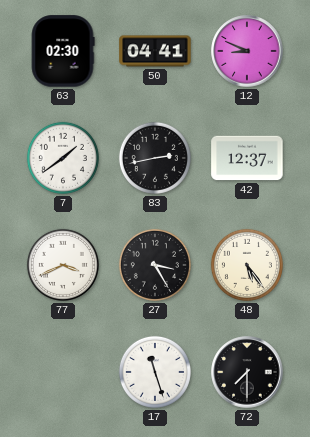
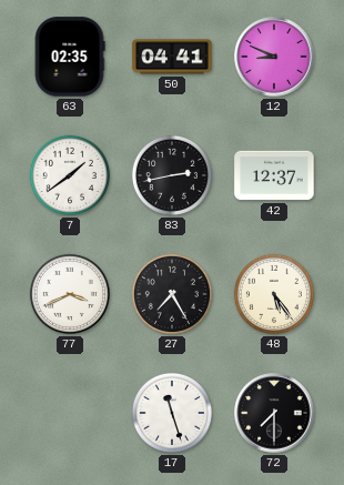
63: 02:30 -> 02:35 (70, 57)
27: 3:25 -> 7:25 (172, 294)
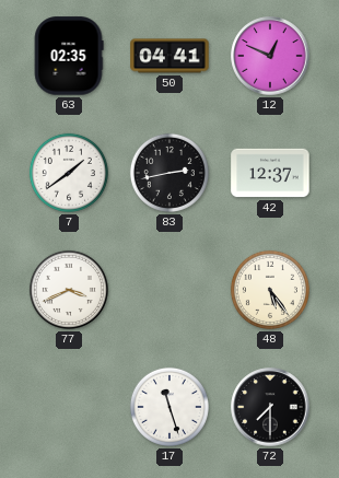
12: 8:49 -> 12:49 (270, 56)
27: 7:25 -> none (172, 294)
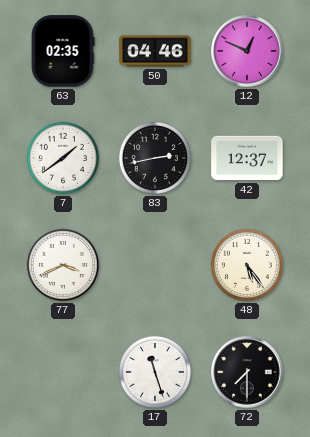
50: 04:41 -> 04:46 (155, 51)
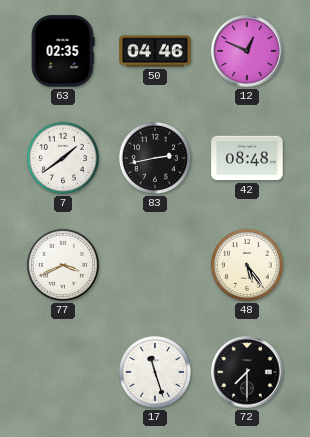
42: 12:37 -> 08:48 (247, 158)
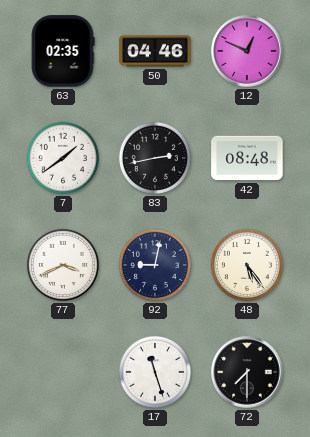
92: none -> 9:02 (155, 265)
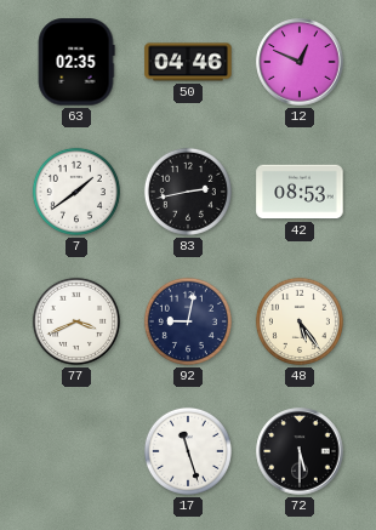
42: 08:48 -> 08:53 (300, 192)
72: 7:30 -> 5:30 (300, 451)
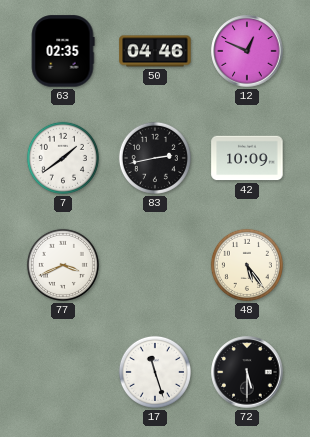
42: 08:53 -> 10:09 (247, 158)
92: 9:02 -> none (188, 321)
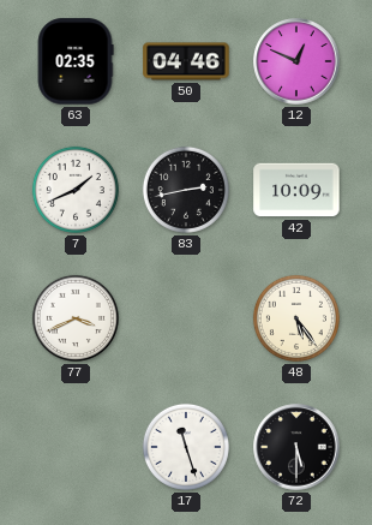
7: 1:39 -> 1:41 (76, 190)
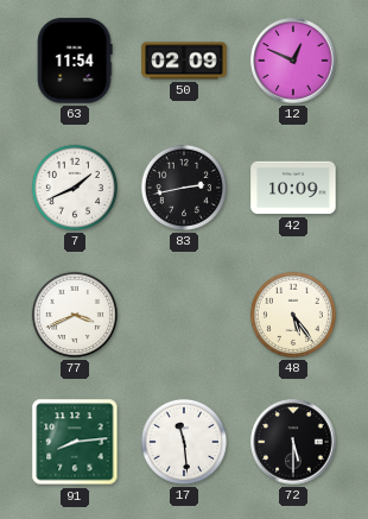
63: 02:35 -> 11:54 (75, 61)
50: 04:46 -> 02:09 (184, 61)
91: none -> 8:14 (75, 442)
17: 11:27 -> 11:29 (184, 442)
